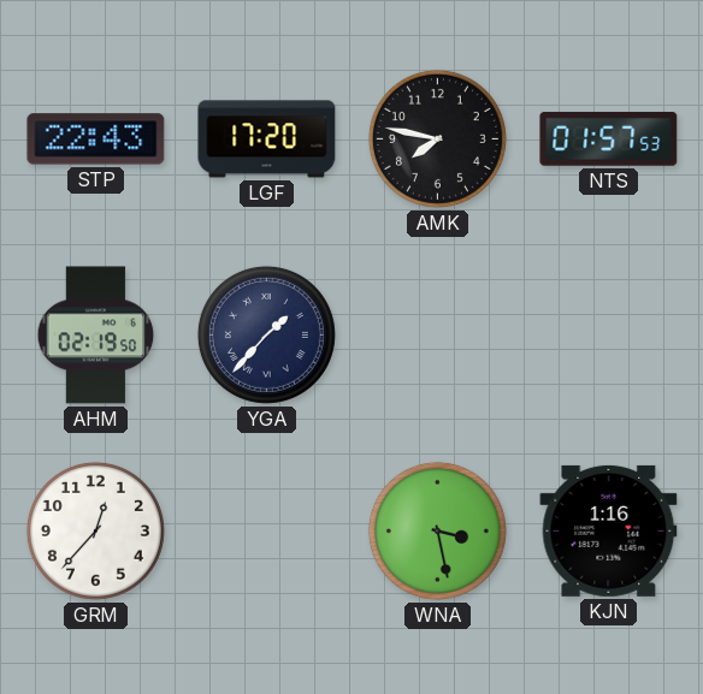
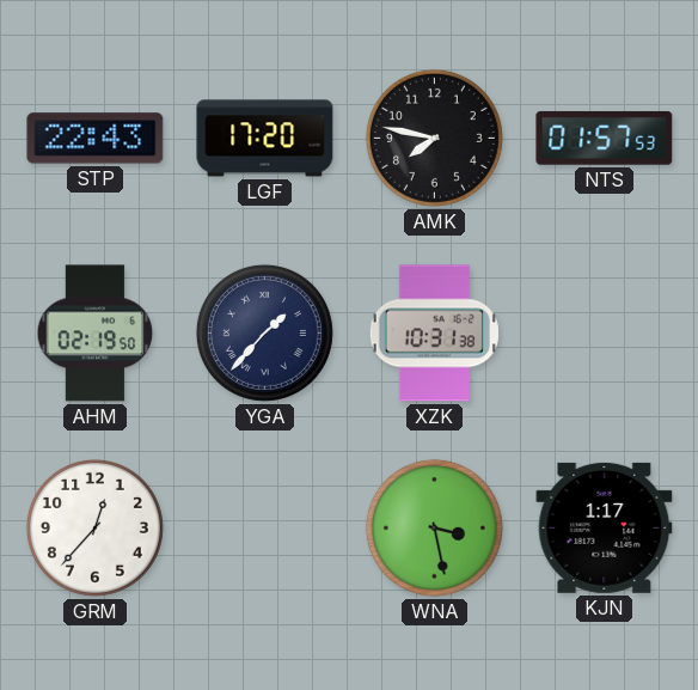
XZK: none -> 10:31 (434, 334)
KJN: 1:16 -> 1:17 (605, 527)
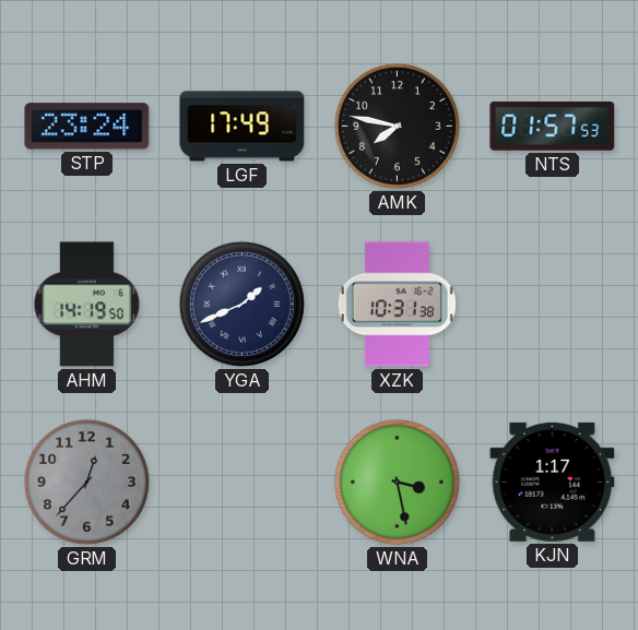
STP: 22:43 -> 23:24 (87, 127)
LGF: 17:20 -> 17:49 (243, 127)
AHM: 02:19 -> 14:19 (87, 305)
YGA: 1:37 -> 1:41 (241, 304)
GRM dial: white -> grey (86, 482)
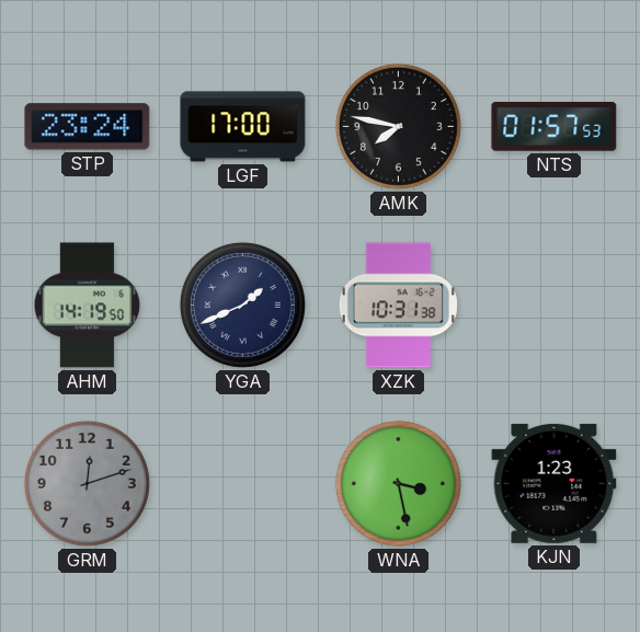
LGF: 17:49 -> 17:00 (243, 127)
GRM: 12:37 -> 12:12 (87, 483)
KJN: 1:17 -> 1:23 (555, 483)
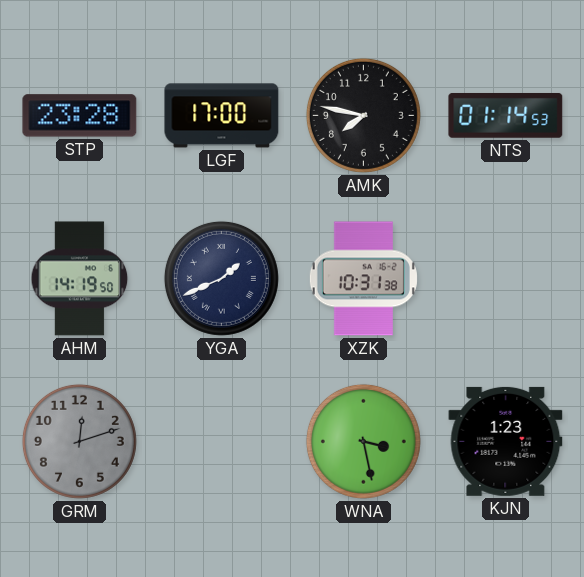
STP: 23:24 -> 23:28 (80, 116)
NTS: 01:57 -> 01:14 (506, 115)
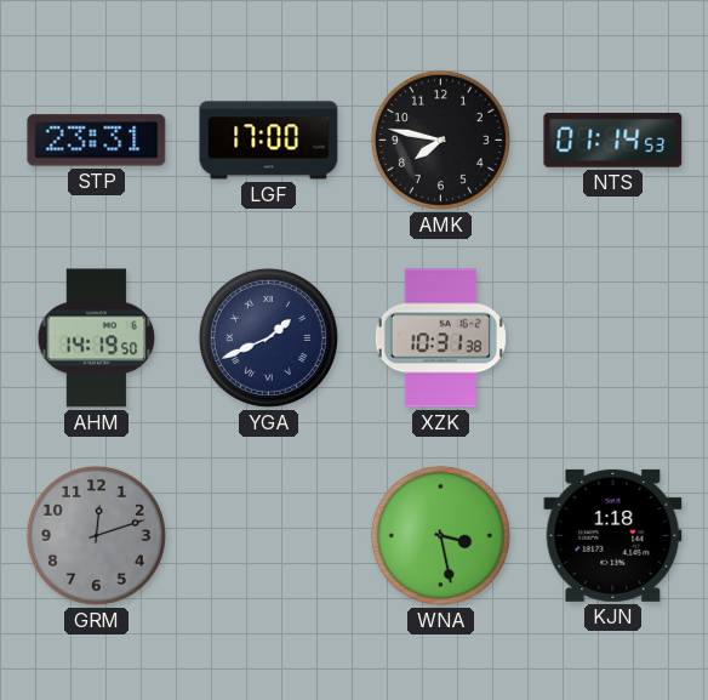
STP: 23:28 -> 23:31 (97, 141)
KJN: 1:23 -> 1:18 (613, 535)
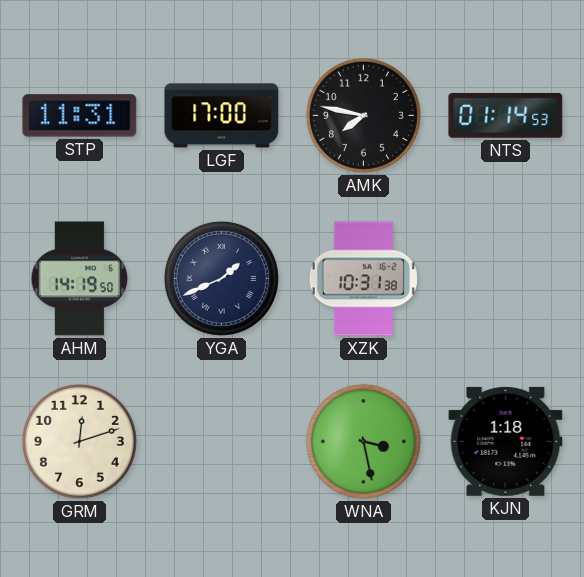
STP: 23:31 -> 11:31 (80, 116)
GRM dial: grey -> cream (79, 441)
